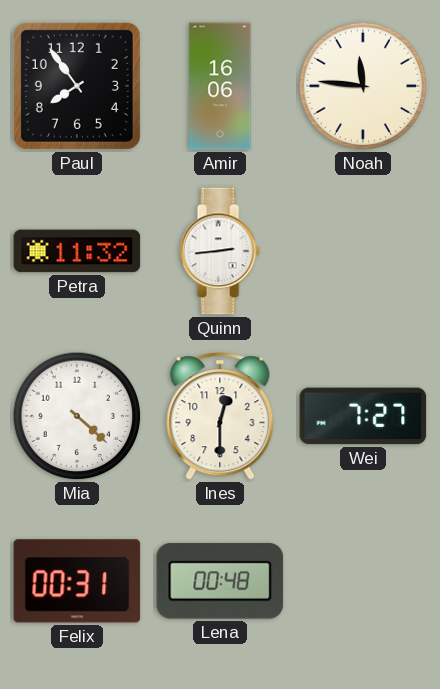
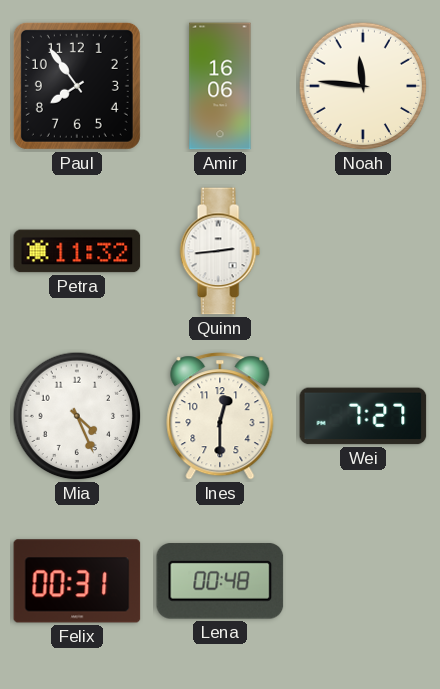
Mia: 4:22 -> 4:26 (77, 416)
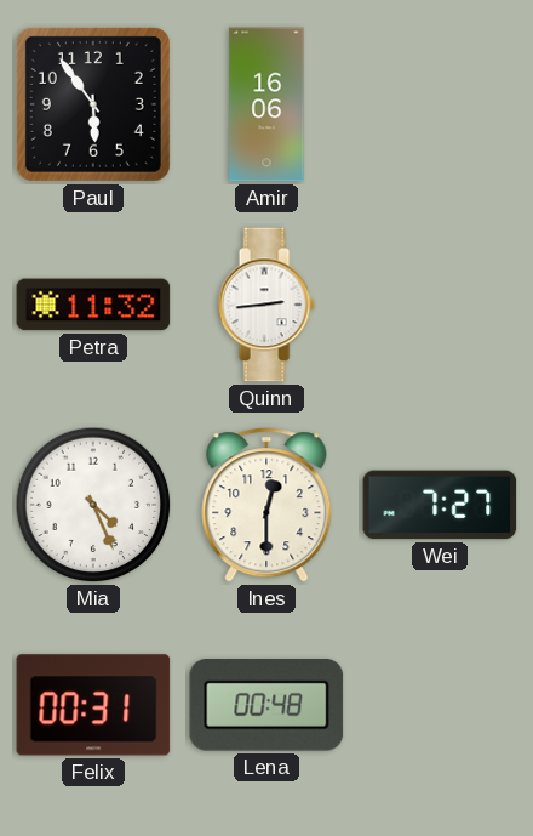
Paul: 7:54 -> 5:54 (93, 104)
Noah: 11:46 -> none (363, 86)
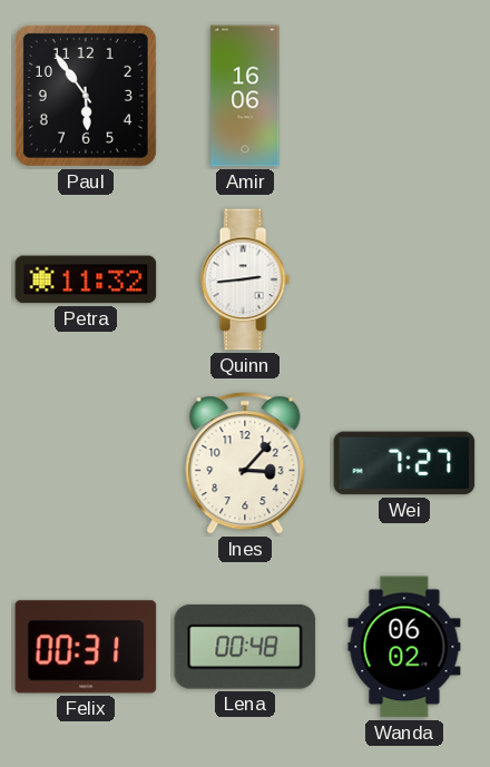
Mia: 4:26 -> none (93, 505)
Ines: 12:30 -> 3:07 (245, 463)
Wanda: none -> 06:02 (404, 647)
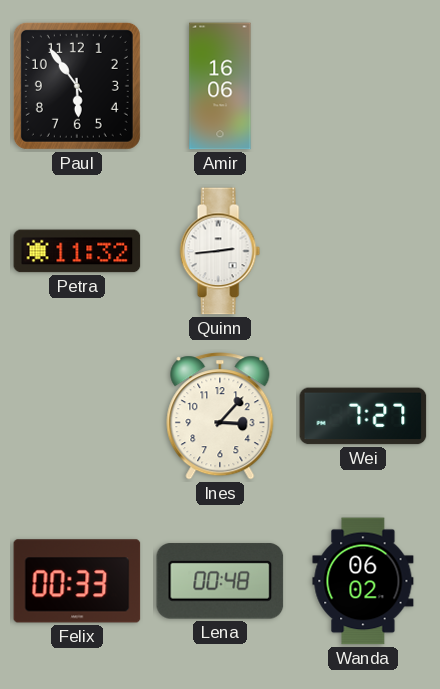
Felix: 00:31 -> 00:33 (77, 581)
